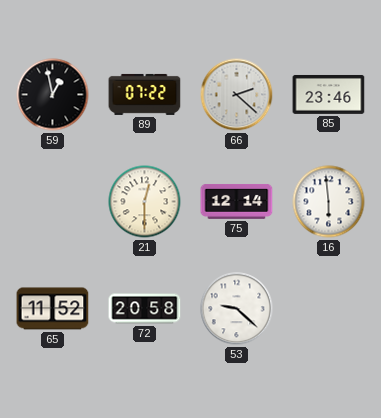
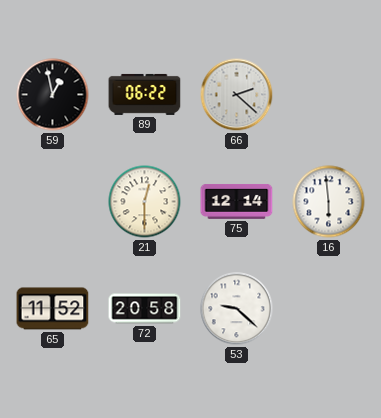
89: 07:22 -> 06:22 (145, 94)
85: 23:46 -> none (329, 95)
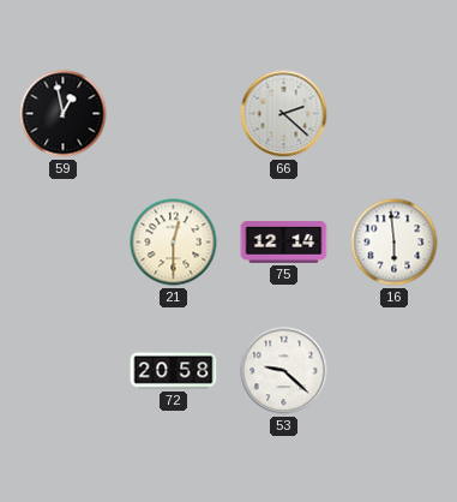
89: 06:22 -> none (145, 94)
65: 11:52 -> none (53, 309)
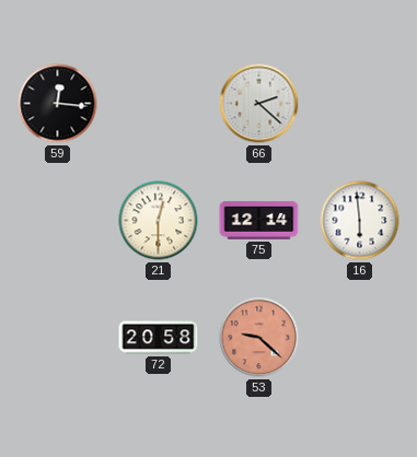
59: 12:58 -> 12:16 (58, 104)
53 dial: white -> salmon (259, 338)
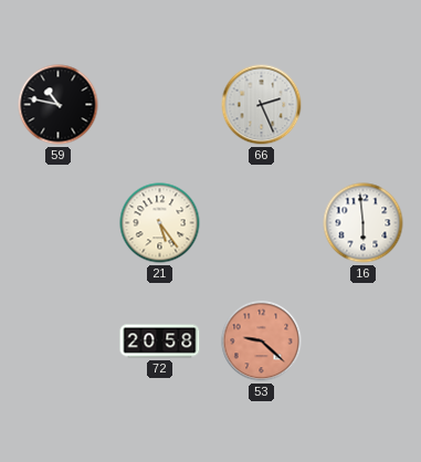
59: 12:16 -> 10:47 (59, 105)
66: 2:22 -> 2:26 (262, 105)
21: 12:30 -> 5:24 (160, 223)
75: 12:14 -> none (259, 220)
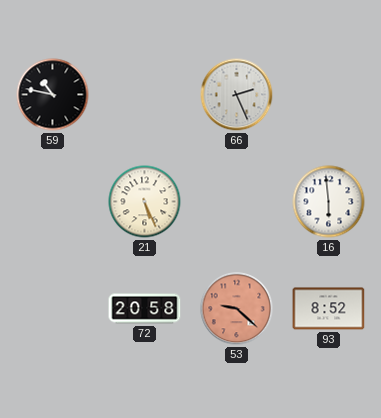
21: 5:24 -> 5:26 (145, 202)
93: none -> 8:52 (329, 309)
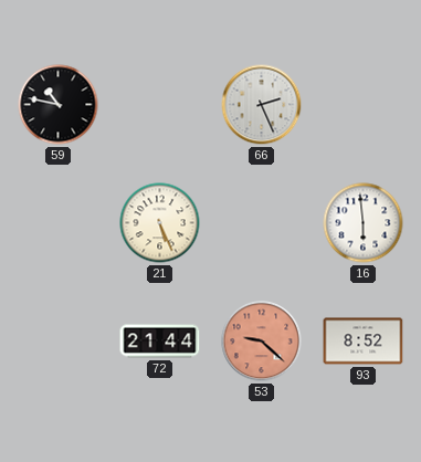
72: 20:58 -> 21:44 (160, 342)
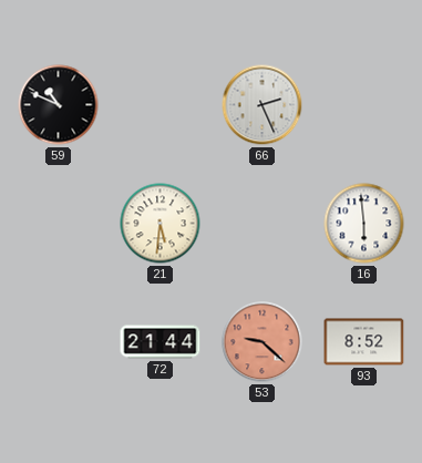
59: 10:47 -> 10:49 (59, 105)
21: 5:26 -> 5:31 (161, 224)
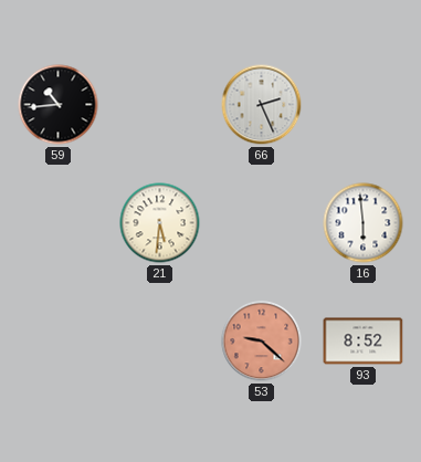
59: 10:49 -> 10:44 (59, 105)
72: 21:44 -> none (161, 342)
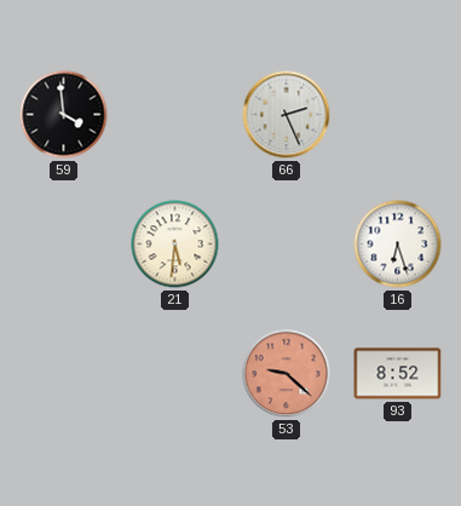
59: 10:44 -> 3:59 (64, 115)
16: 5:59 -> 6:27 (398, 245)
